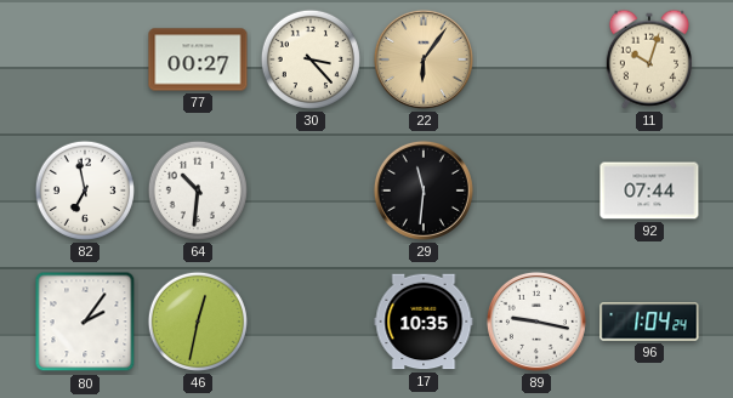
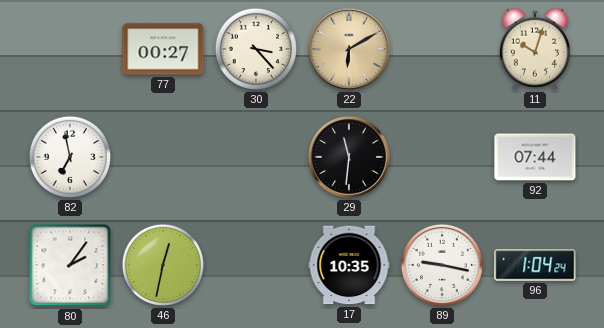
22: 6:06 -> 6:10 (349, 49)
64: 10:31 -> none (198, 191)
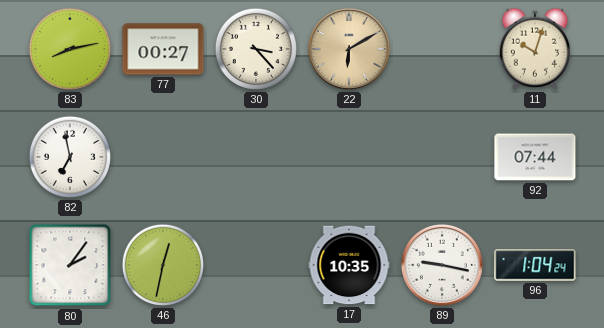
83: none -> 8:13 (70, 49)
29: 11:31 -> none (349, 157)
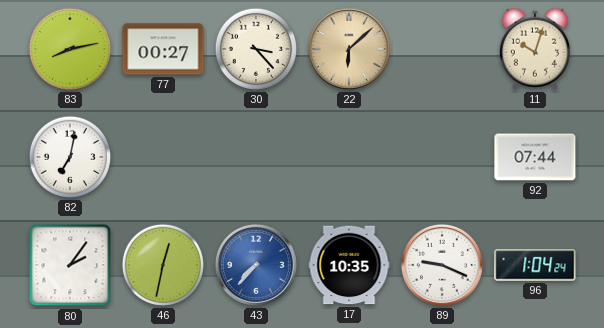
22: 6:10 -> 6:08 (349, 49)
82: 6:58 -> 7:02 (70, 157)
43: none -> 7:37 (256, 265)
89: 9:17 -> 9:19 (442, 265)
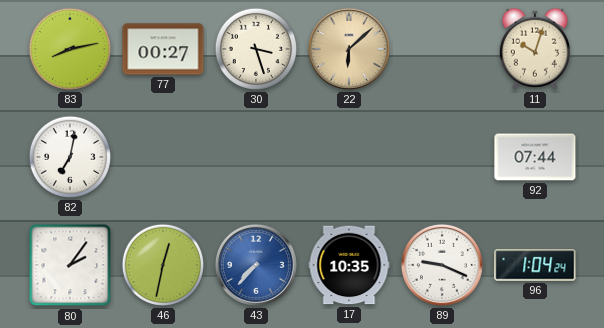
30: 3:23 -> 3:27 (256, 49)
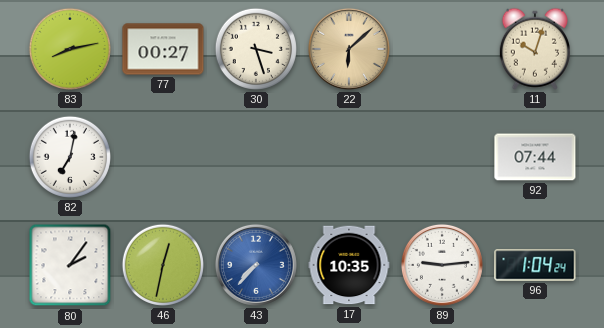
89: 9:19 -> 9:14 (442, 265)
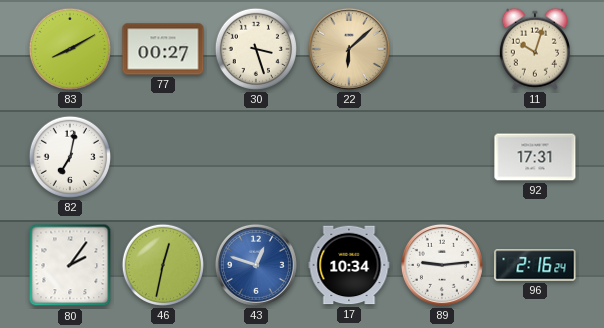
83: 8:13 -> 8:10 (70, 49)
92: 07:44 -> 17:31 (535, 157)
43: 7:37 -> 12:48 (256, 265)
17: 10:35 -> 10:34 (349, 265)
96: 1:04 -> 2:16 (535, 265)
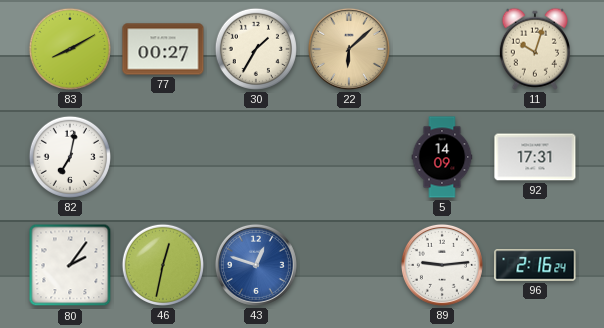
30: 3:27 -> 1:35 (256, 49)
5: none -> 14:09 (442, 157)
17: 10:34 -> none (349, 265)
